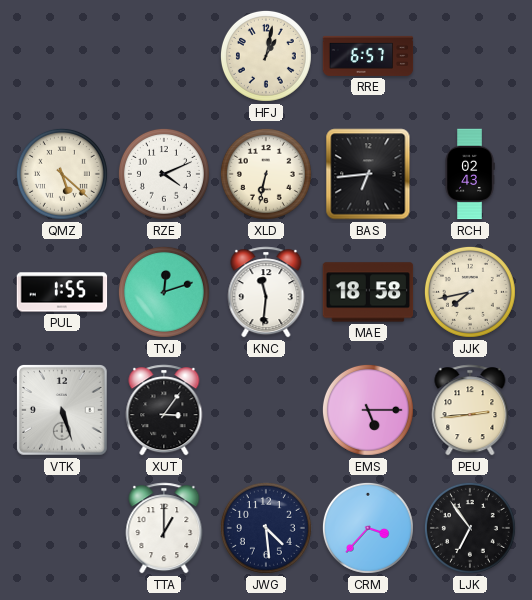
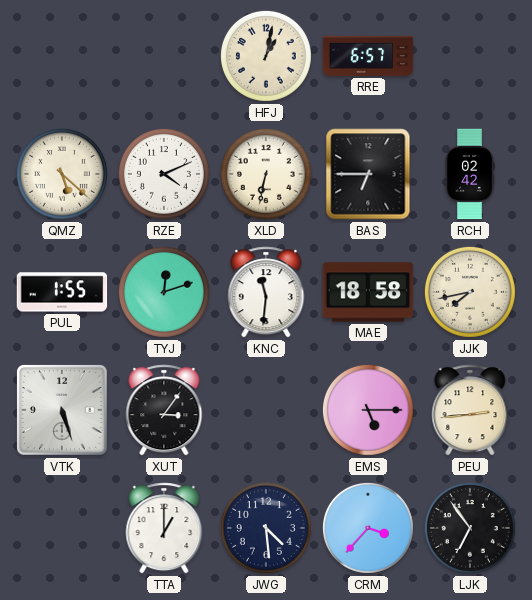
BAS: 6:44 -> 6:45 (368, 174)
RCH: 02:43 -> 02:42 (470, 174)
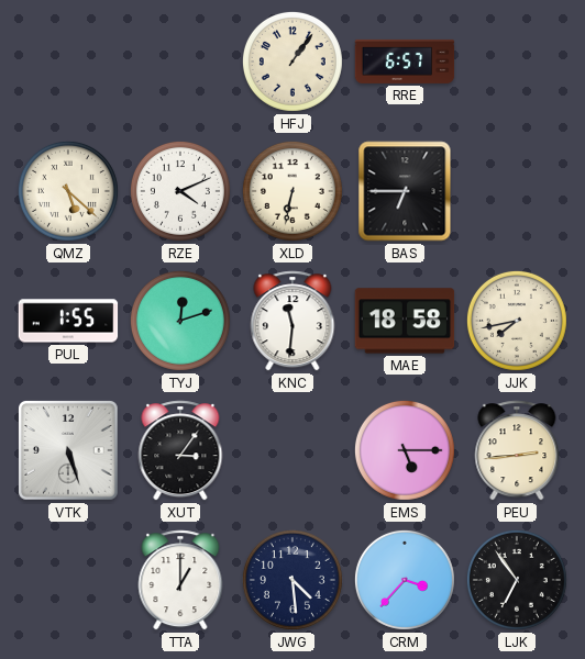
HFJ: 1:02 -> 1:06 (292, 62)
RCH: 02:42 -> none (470, 174)
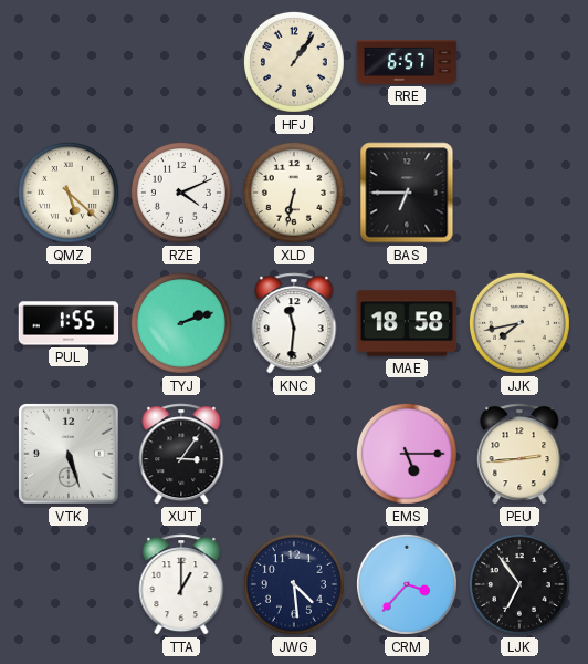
TYJ: 12:12 -> 2:12 (181, 323)
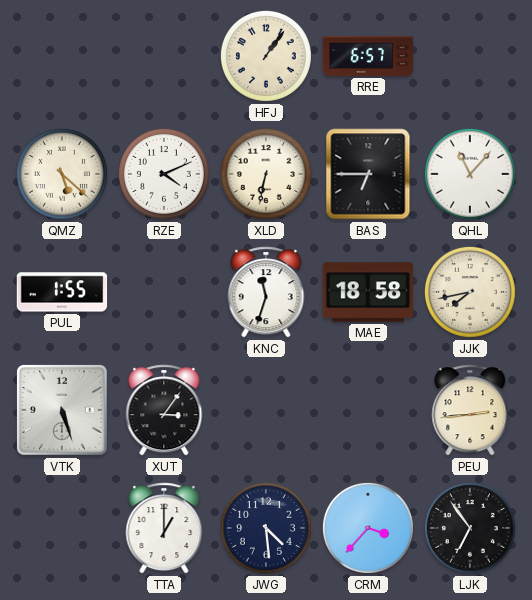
QHL: none -> 11:07 (470, 174)
TYJ: 2:12 -> none (181, 323)
KNC: 11:31 -> 11:33 (266, 292)
EMS: 5:15 -> none (407, 454)
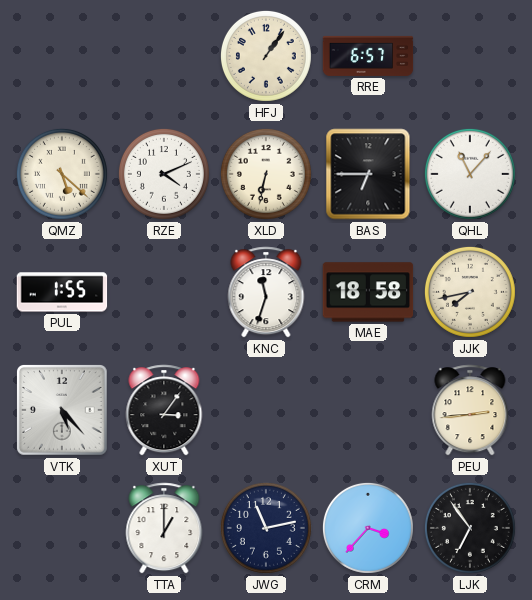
VTK: 5:27 -> 5:23 (62, 410)
JWG: 4:29 -> 11:13 (266, 528)
